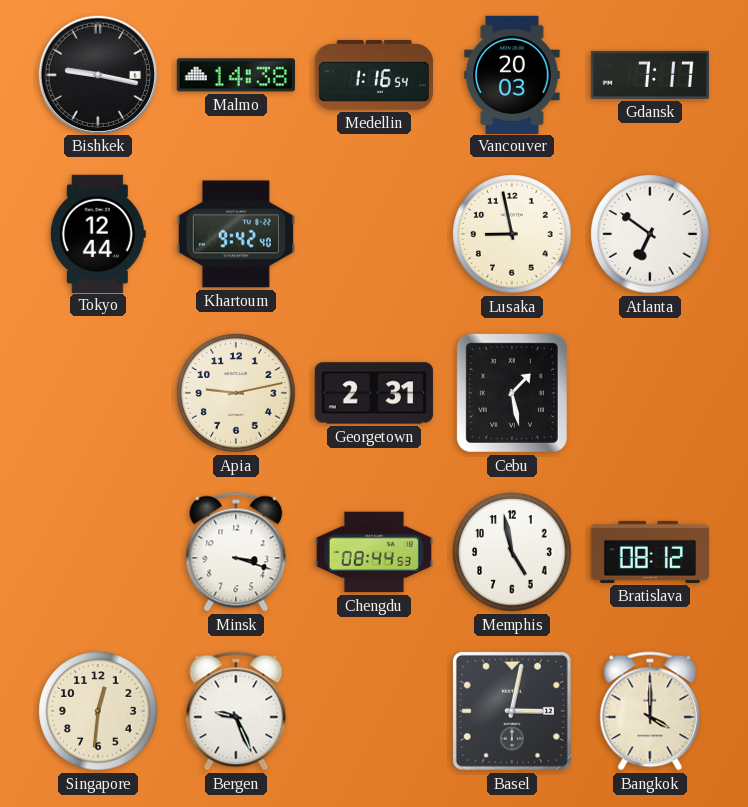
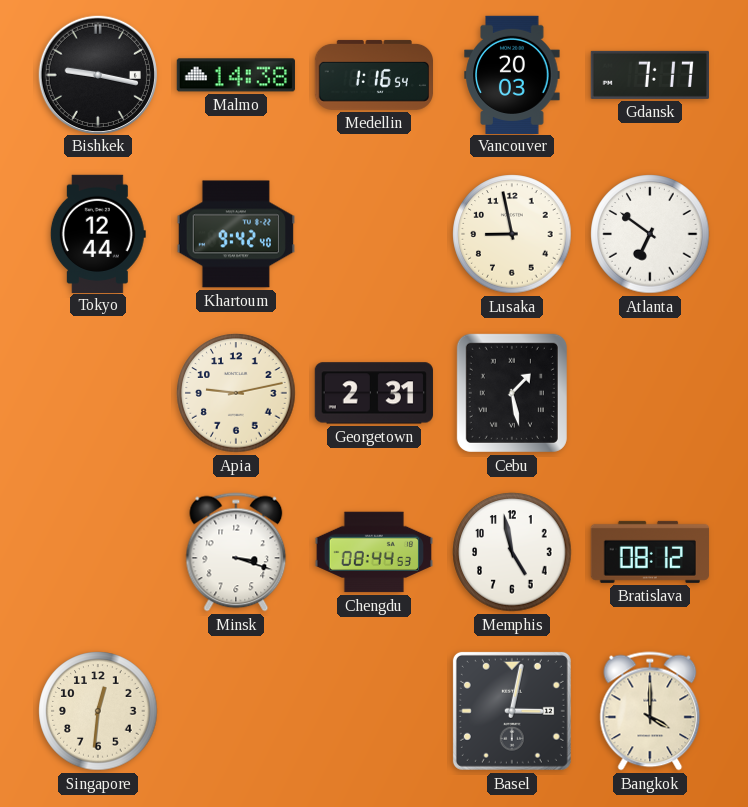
Bergen: 9:26 -> none (236, 711)
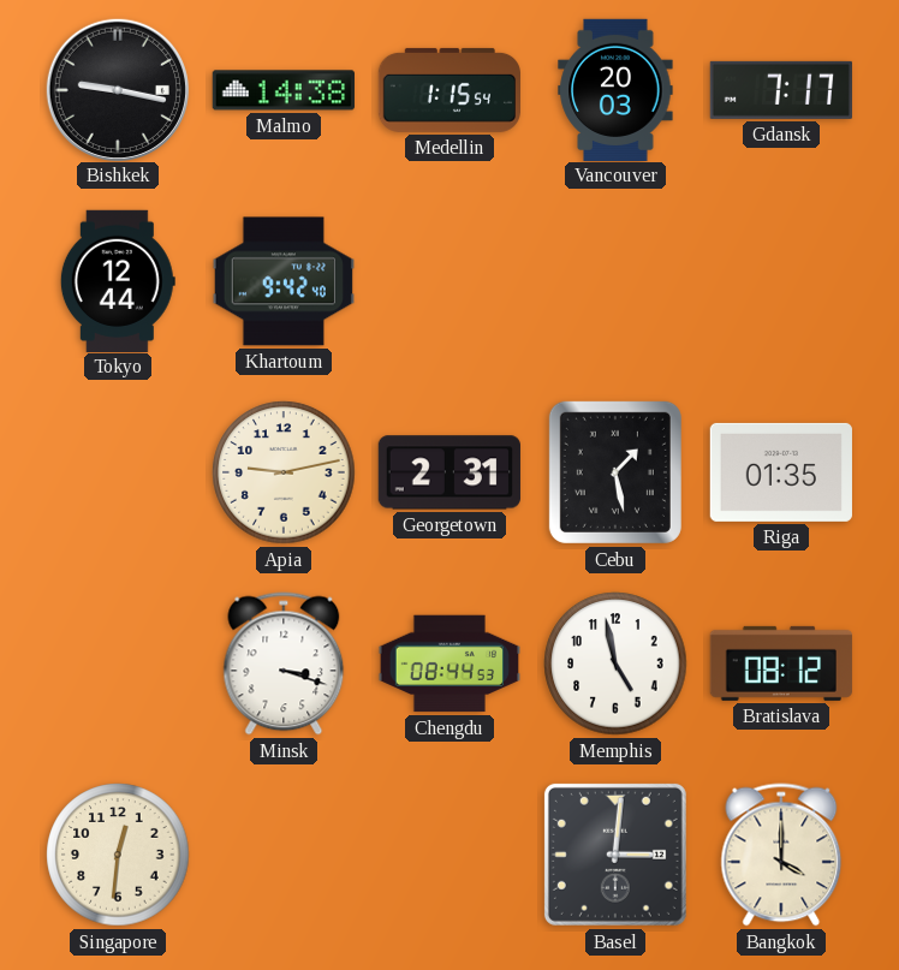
Medellin: 1:16 -> 1:15 (448, 90)
Lusaka: 8:58 -> none (512, 234)
Atlanta: 6:51 -> none (650, 234)
Riga: none -> 01:35 (781, 472)
Basel: 3:02 -> 3:01 (615, 855)
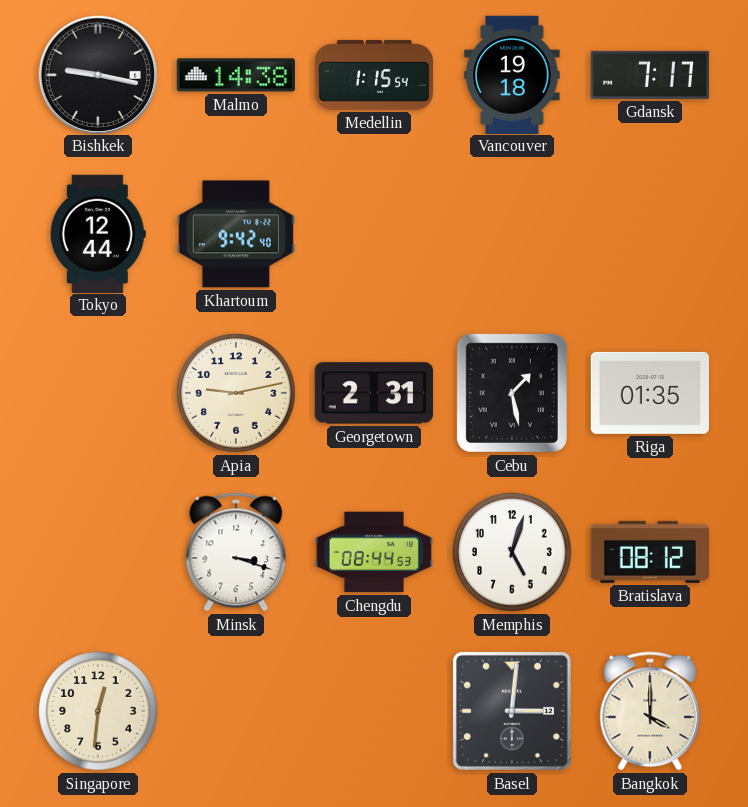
Vancouver: 20:03 -> 19:18 (512, 74)
Memphis: 4:58 -> 5:03 (512, 552)
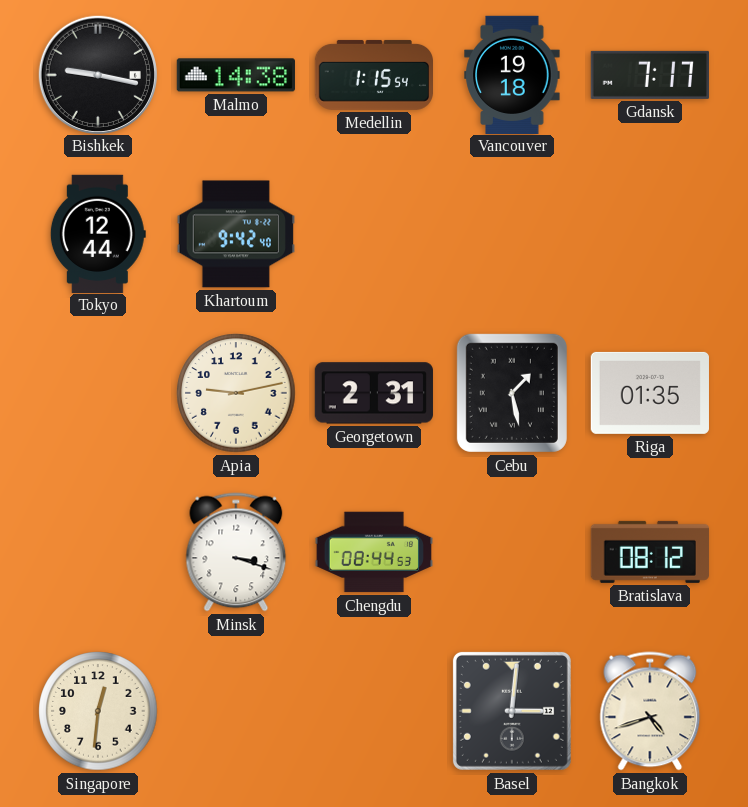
Memphis: 5:03 -> none (512, 552)
Bangkok: 4:00 -> 4:42 (650, 711)
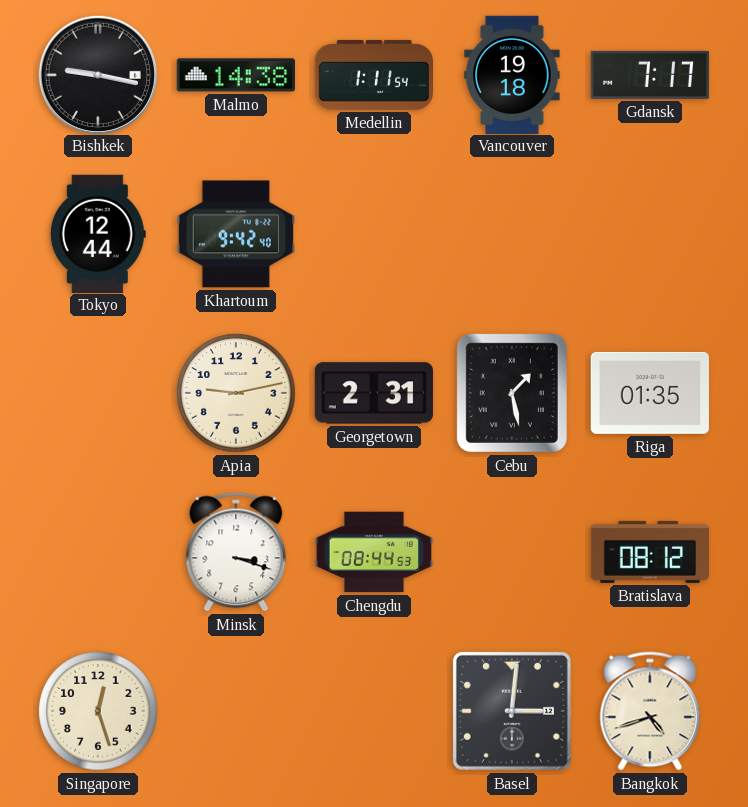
Medellin: 1:15 -> 1:11 (373, 75)
Singapore: 12:31 -> 12:27 (98, 711)
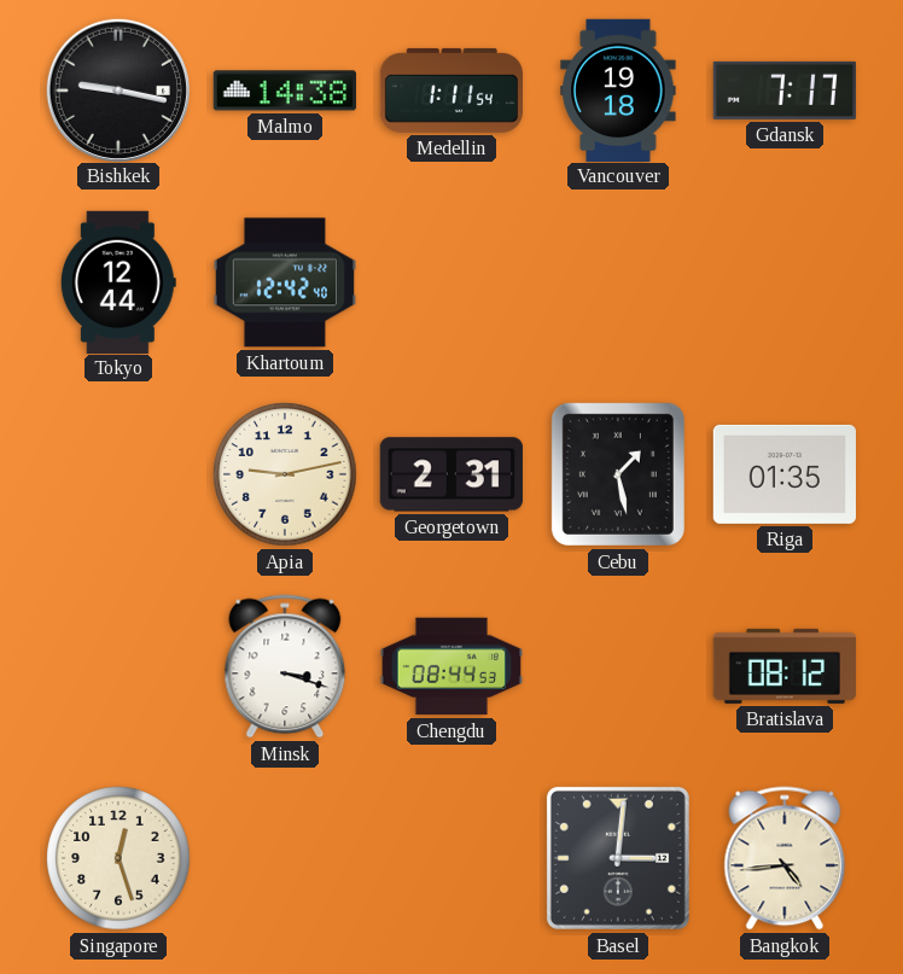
Khartoum: 9:42 -> 12:42 (284, 282)
Bangkok: 4:42 -> 4:44 (785, 858)
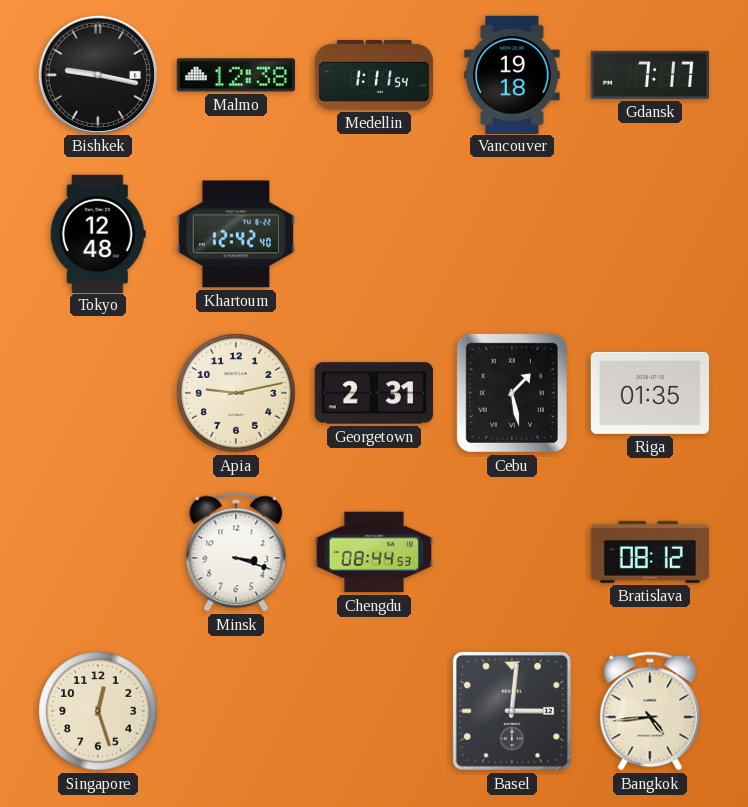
Malmo: 14:38 -> 12:38 (236, 75)
Tokyo: 12:44 -> 12:48 (98, 233)
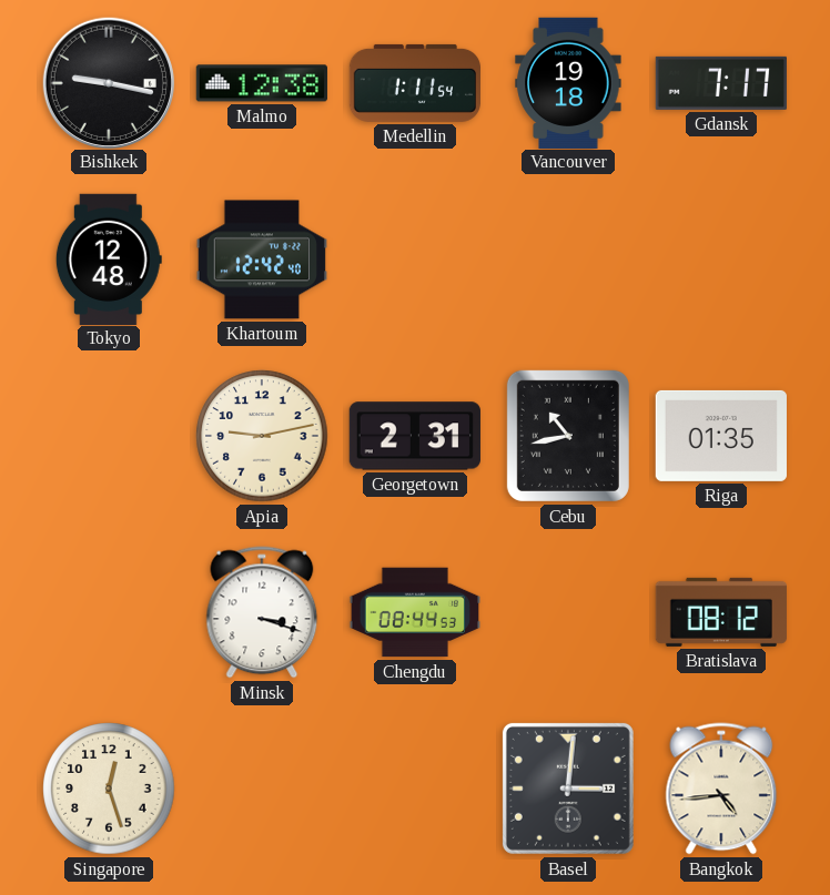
Cebu: 1:28 -> 10:43 (568, 436)
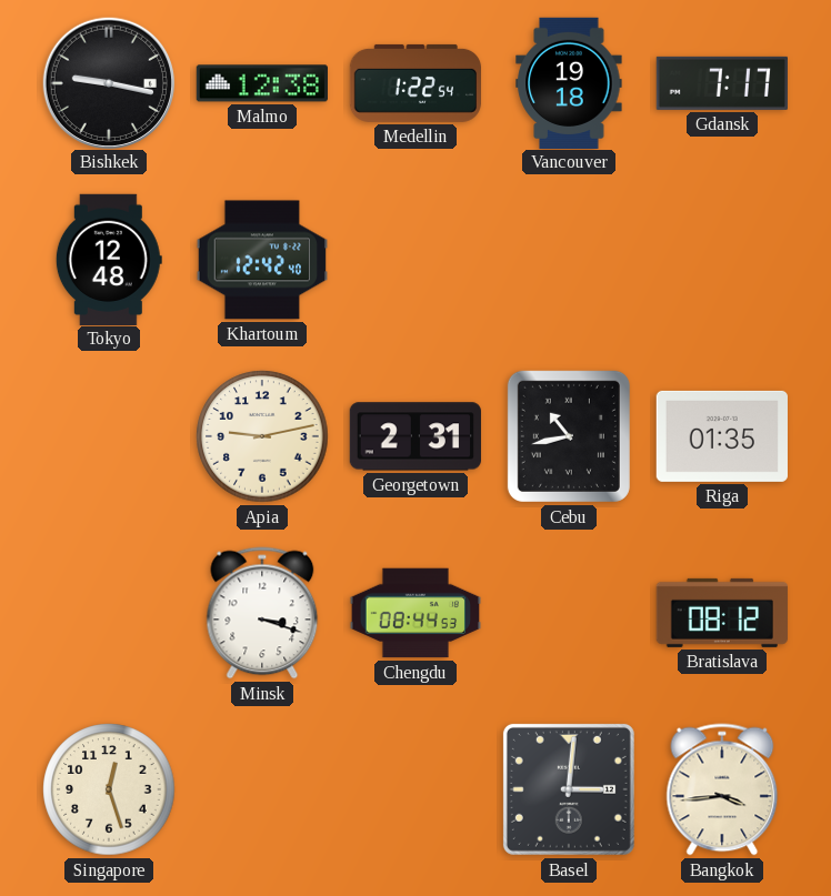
Medellin: 1:11 -> 1:22 (414, 83)
Bangkok: 4:44 -> 3:44 (722, 789)
